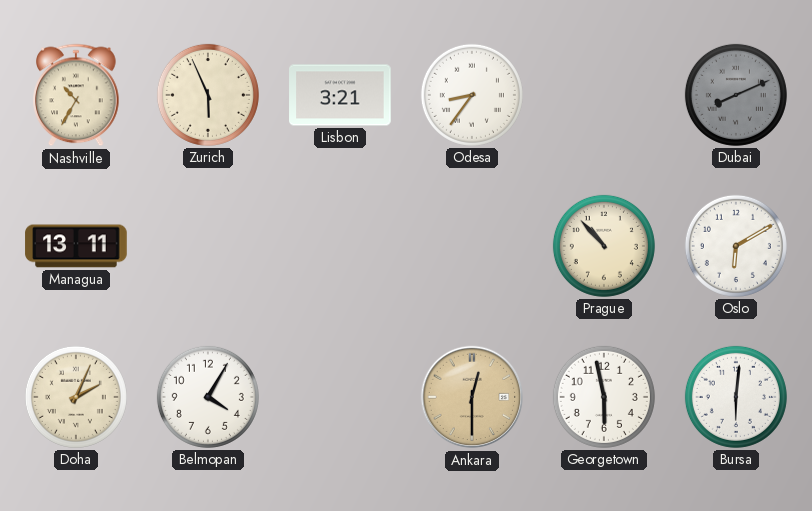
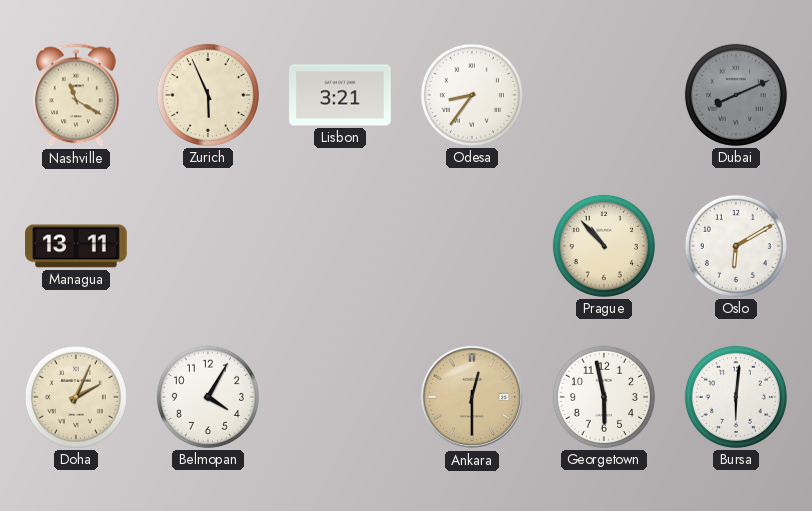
Nashville: 10:35 -> 11:20 (76, 95)
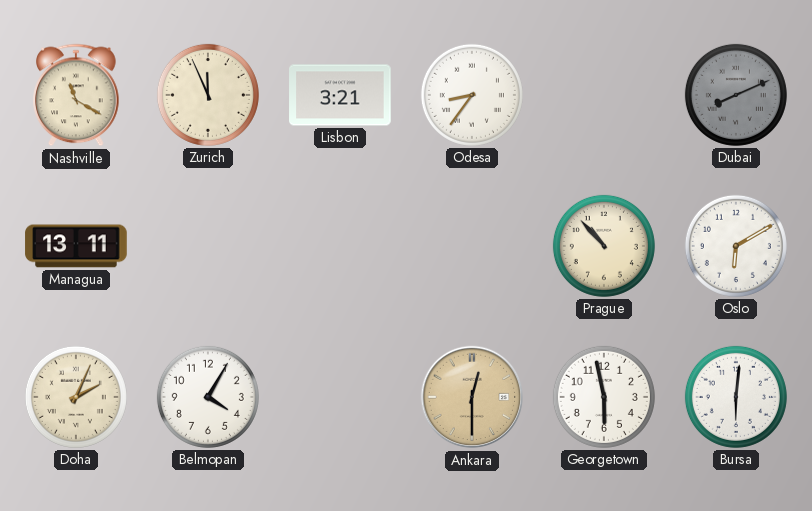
Zurich: 5:56 -> 11:56 (208, 95)
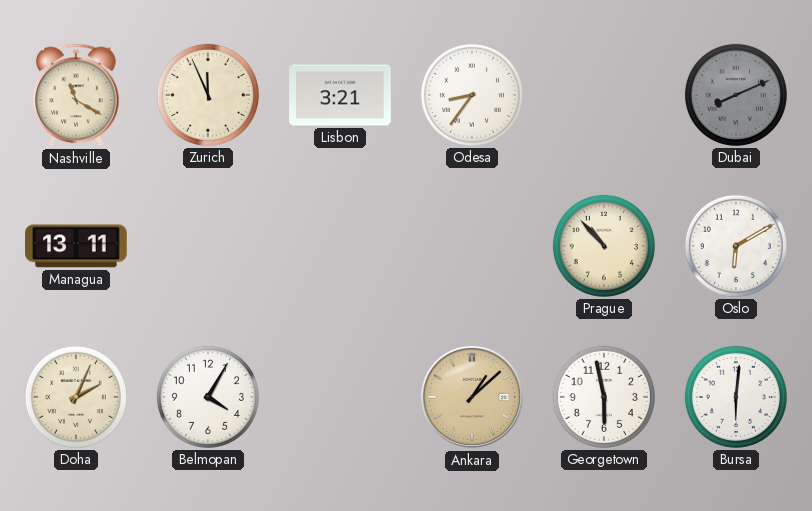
Ankara: 12:30 -> 1:08 (472, 397)
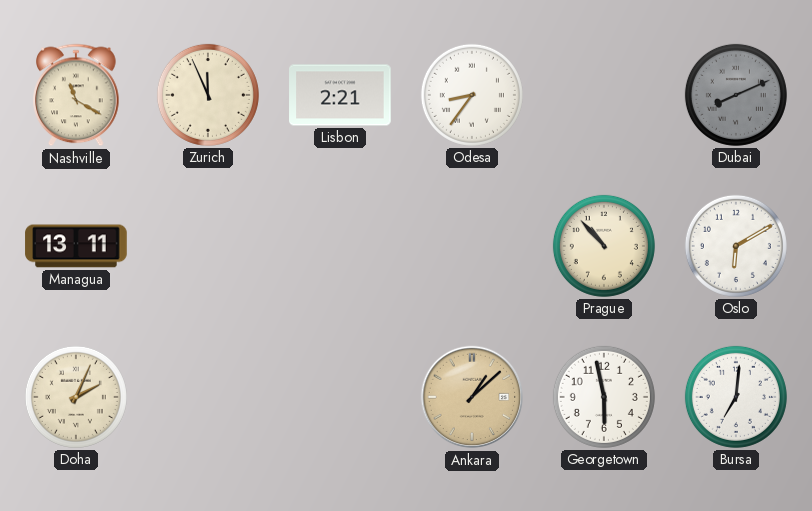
Lisbon: 3:21 -> 2:21 (340, 95)
Belmopan: 4:05 -> none (208, 397)
Bursa: 6:01 -> 7:01 (736, 397)
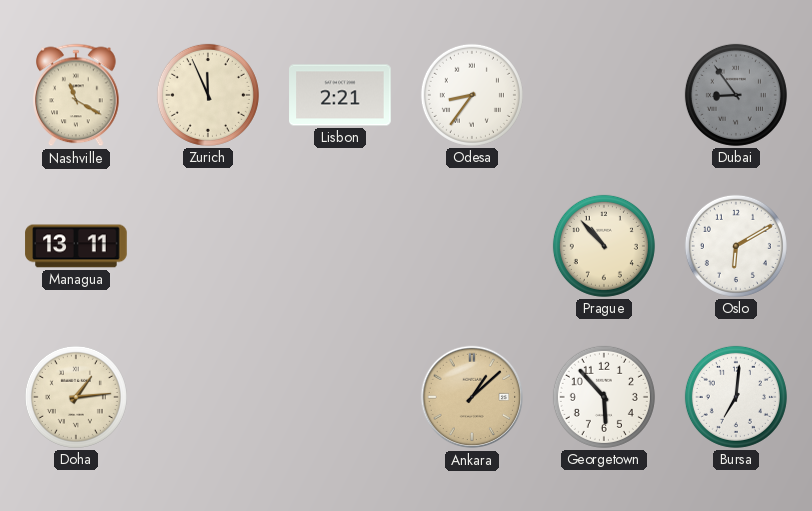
Dubai: 8:11 -> 8:54 (736, 95)
Doha: 2:04 -> 1:14 (76, 397)
Georgetown: 5:58 -> 5:53 (604, 397)
